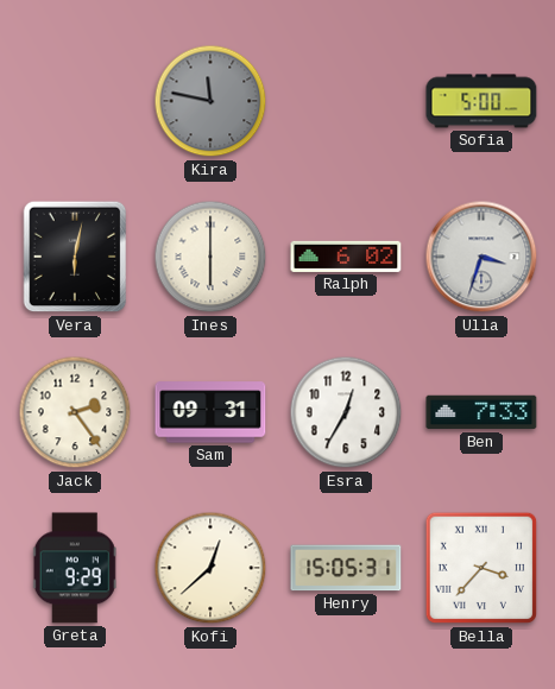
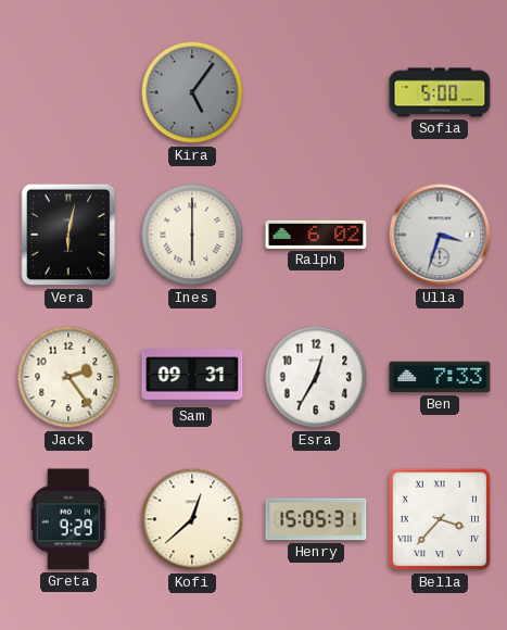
Kira: 11:47 -> 5:06 (192, 92)
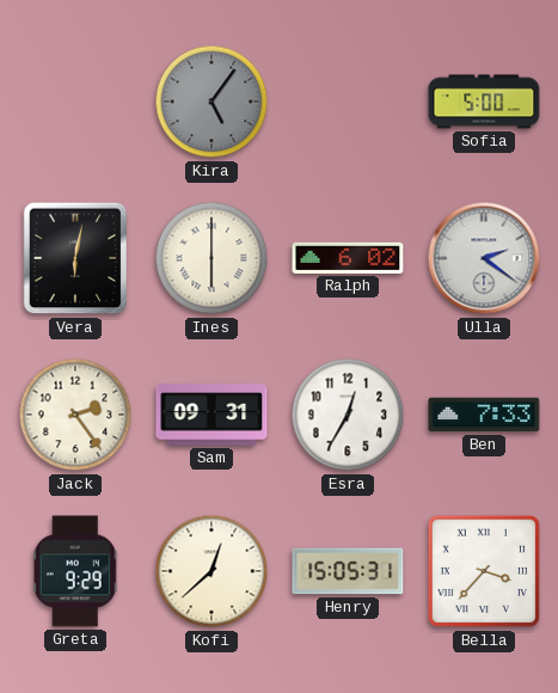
Ulla: 3:33 -> 2:21 (484, 258)
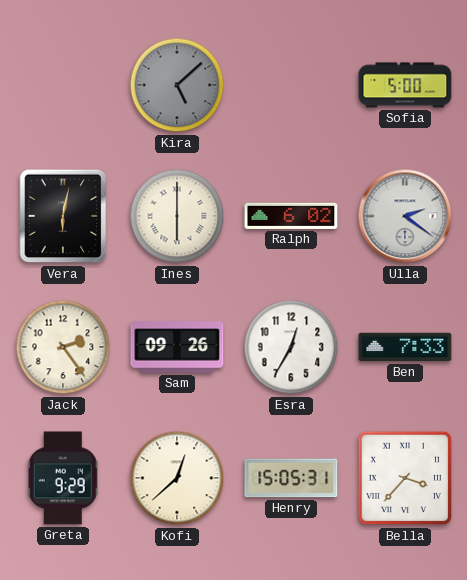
Kira: 5:06 -> 5:08 (177, 85)
Sam: 09:31 -> 09:26 (177, 347)
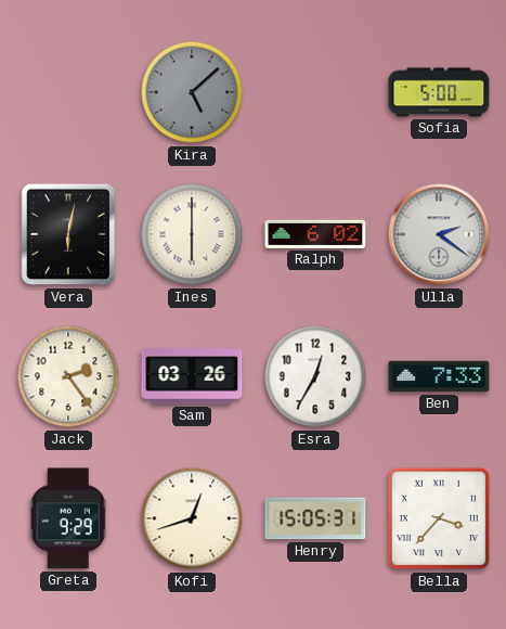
Sam: 09:26 -> 03:26 (192, 376)
Kofi: 12:38 -> 12:42 (192, 518)
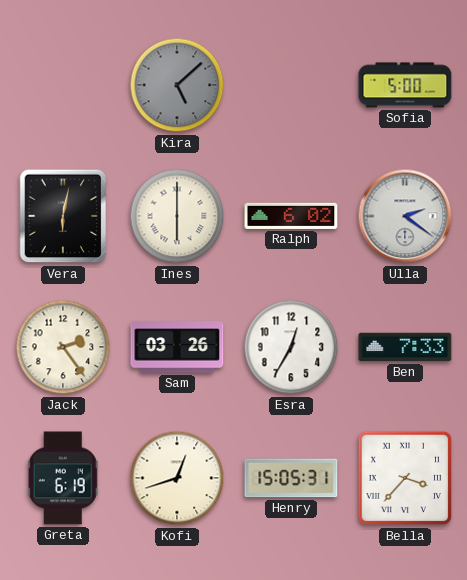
Greta: 9:29 -> 6:19 (63, 478)
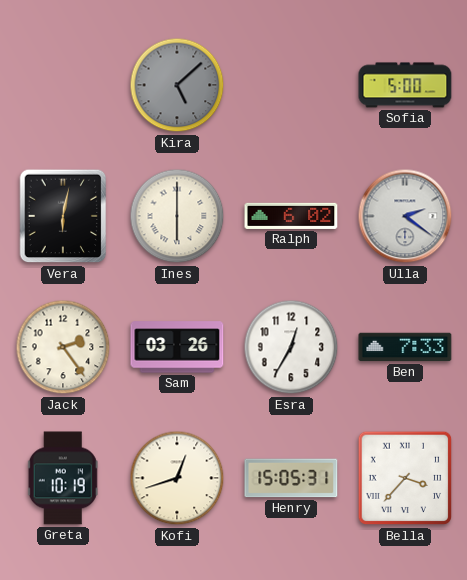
Greta: 6:19 -> 10:19 (63, 478)
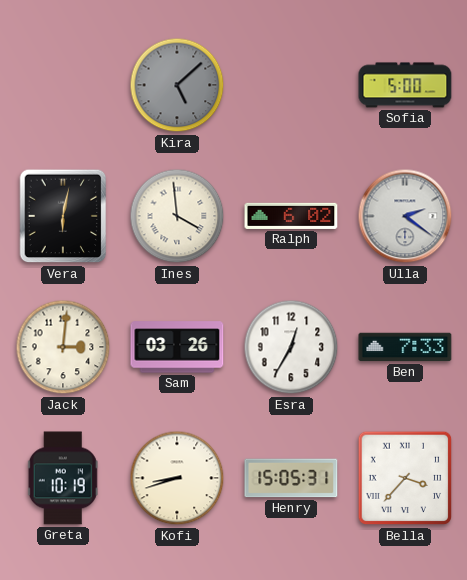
Ines: 6:00 -> 3:59 (177, 216)
Jack: 2:24 -> 3:01 (63, 347)
Kofi: 12:42 -> 8:42 (177, 478)
